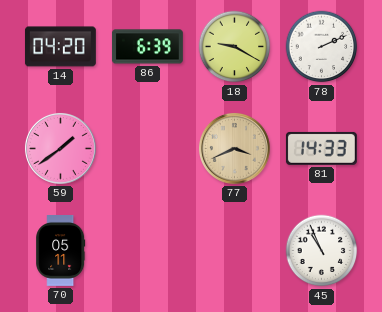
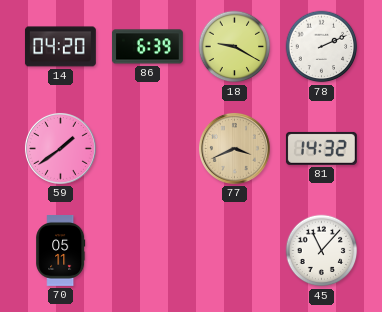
81: 14:33 -> 14:32 (321, 148)
45: 10:56 -> 11:07 (322, 251)
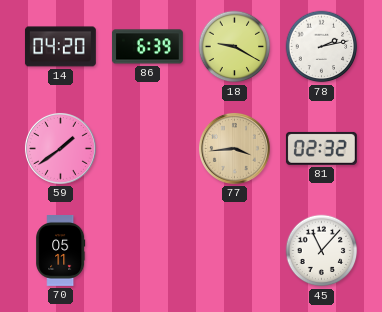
78: 2:11 -> 2:13 (322, 47)
77: 3:41 -> 3:44 (234, 148)
81: 14:32 -> 02:32 (321, 148)
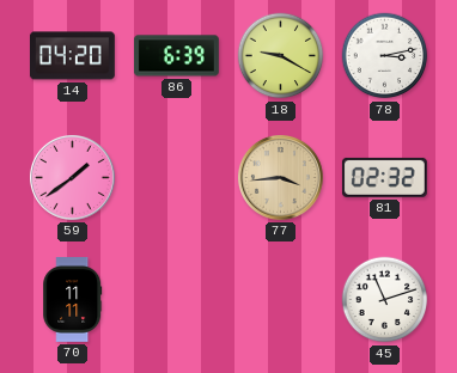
78: 2:13 -> 3:13 (385, 56)
70: 05:11 -> 11:11 (73, 300)
45: 11:07 -> 11:12 (385, 300)
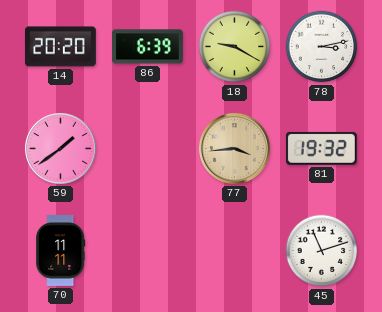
14: 04:20 -> 20:20 (60, 47)
81: 02:32 -> 19:32 (321, 148)
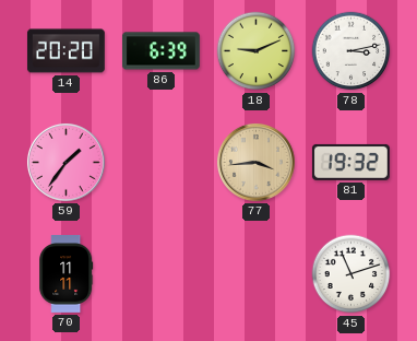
18: 9:20 -> 9:11 (257, 51)
59: 1:39 -> 1:36 (65, 162)
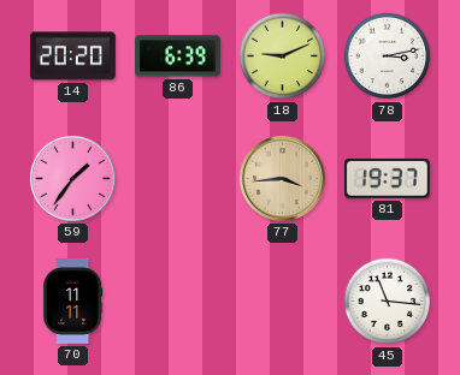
81: 19:32 -> 19:37 (387, 178)
45: 11:12 -> 11:16 (388, 302)
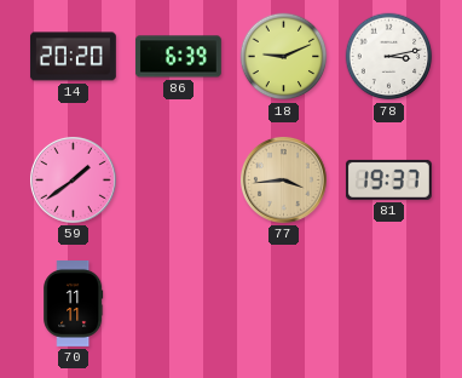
59: 1:36 -> 1:39 (73, 179)
45: 11:16 -> none (388, 302)
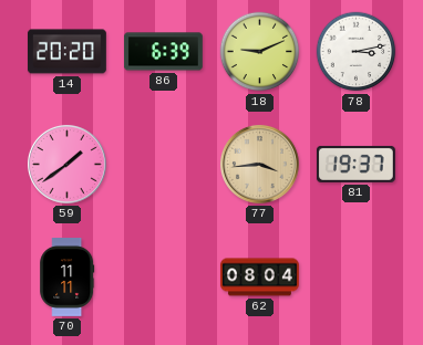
62: none -> 08:04 (259, 278)
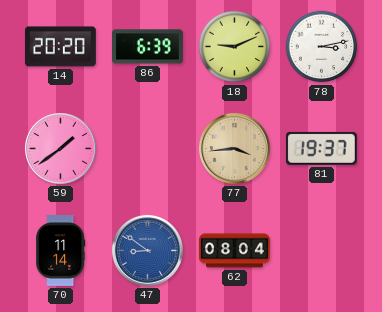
70: 11:11 -> 11:14 (61, 251)
47: none -> 8:51 (147, 250)
